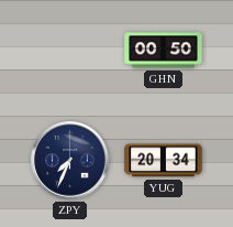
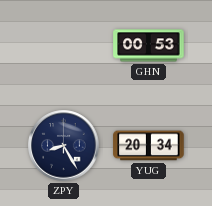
GHN: 00:50 -> 00:53 (149, 46)
ZPY: 7:34 -> 8:25 (64, 146)
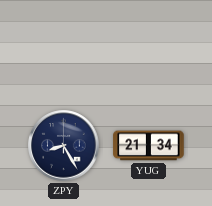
GHN: 00:53 -> none (149, 46)
YUG: 20:34 -> 21:34 (149, 146)
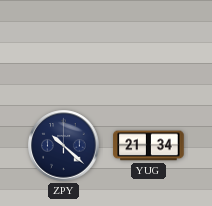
ZPY: 8:25 -> 10:22 (64, 146)
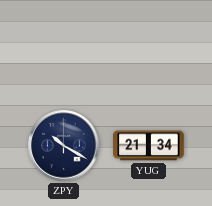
ZPY: 10:22 -> 10:20 (64, 146)
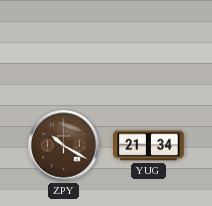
ZPY dial: navy -> brown (64, 146)
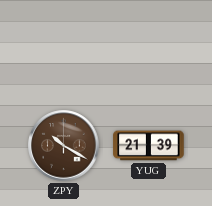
YUG: 21:34 -> 21:39 (149, 146)
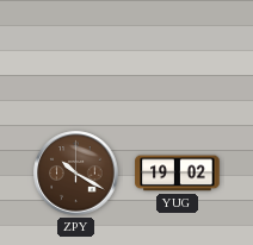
YUG: 21:39 -> 19:02 (178, 174)
